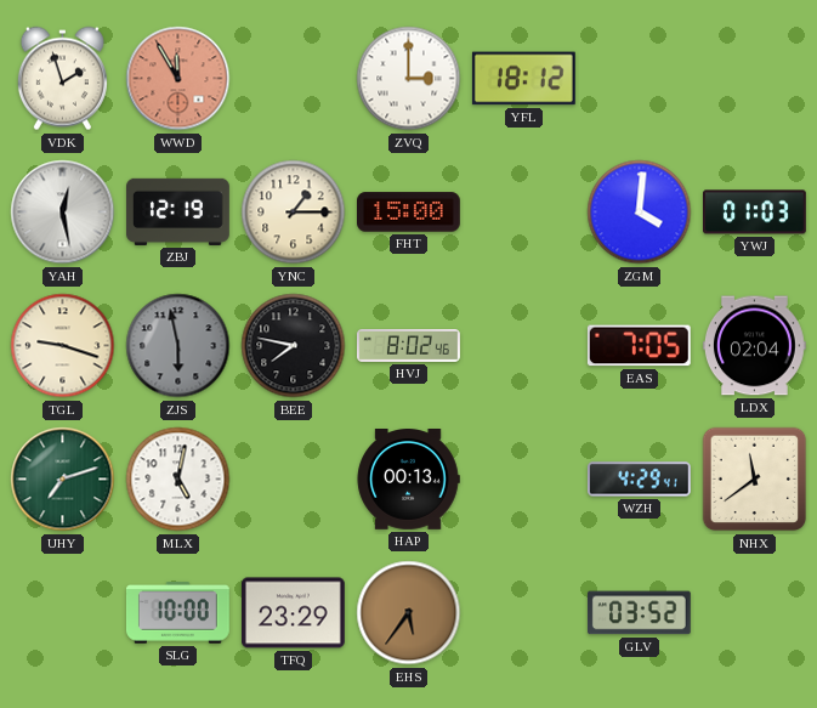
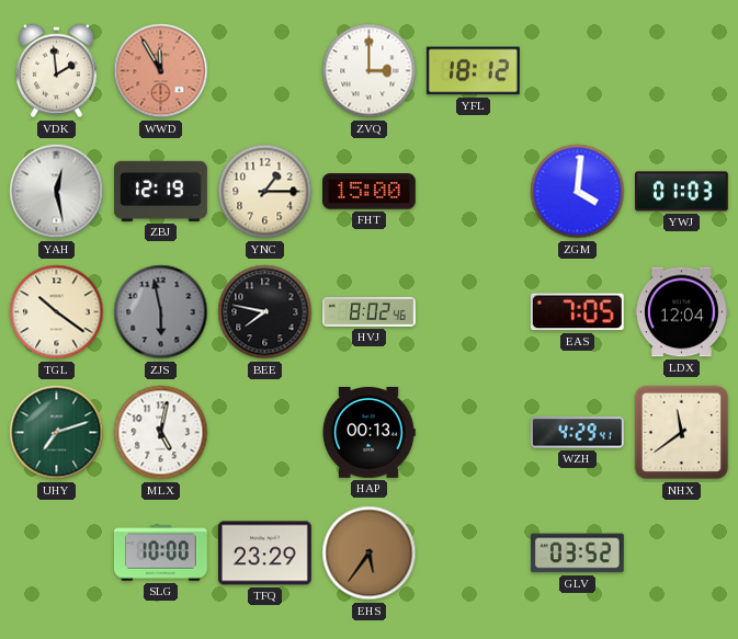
VDK: 1:57 -> 1:59 (56, 71)
TGL: 9:18 -> 10:21 (57, 312)
LDX: 02:04 -> 12:04 (682, 312)
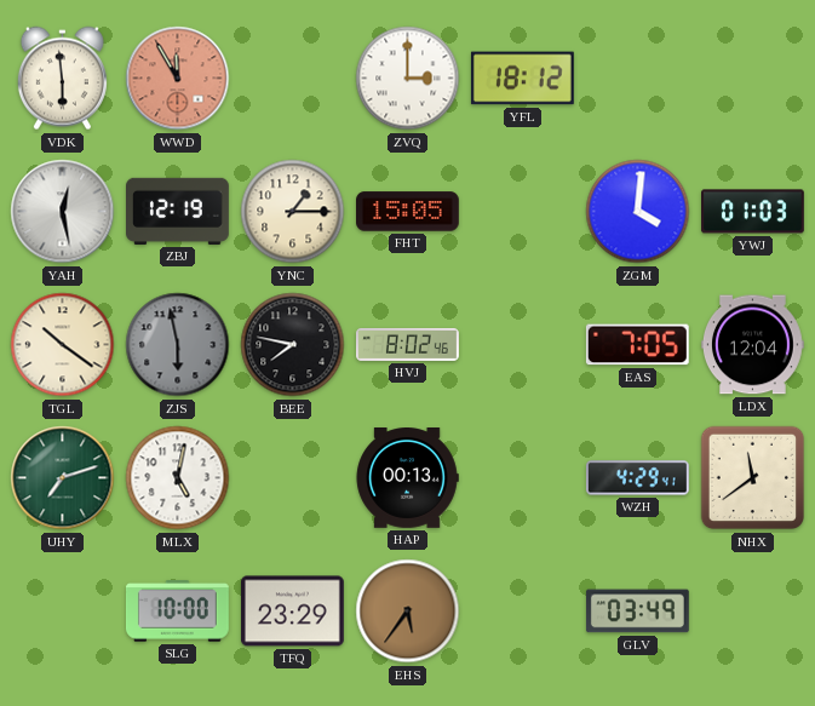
VDK: 1:59 -> 5:59 (62, 79)
FHT: 15:00 -> 15:05 (408, 212)
GLV: 03:52 -> 03:49 (637, 612)
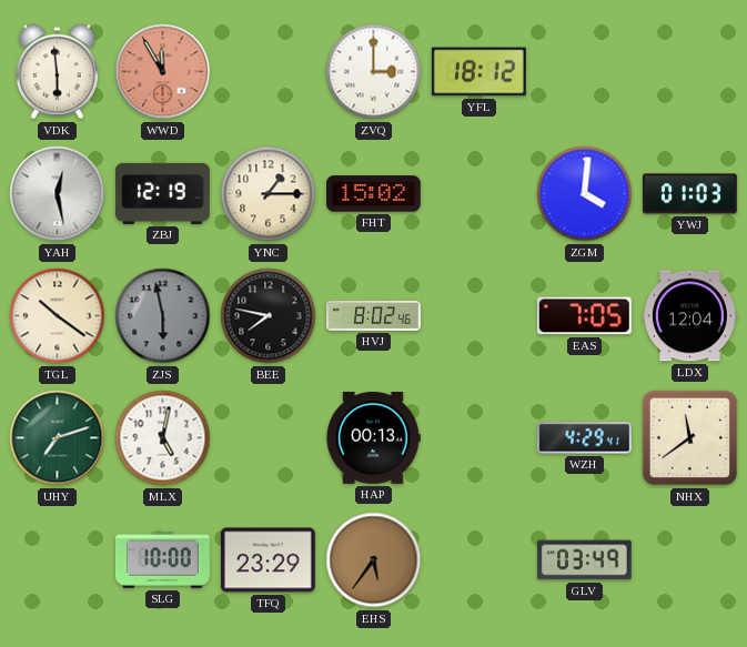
FHT: 15:05 -> 15:02 (374, 194)
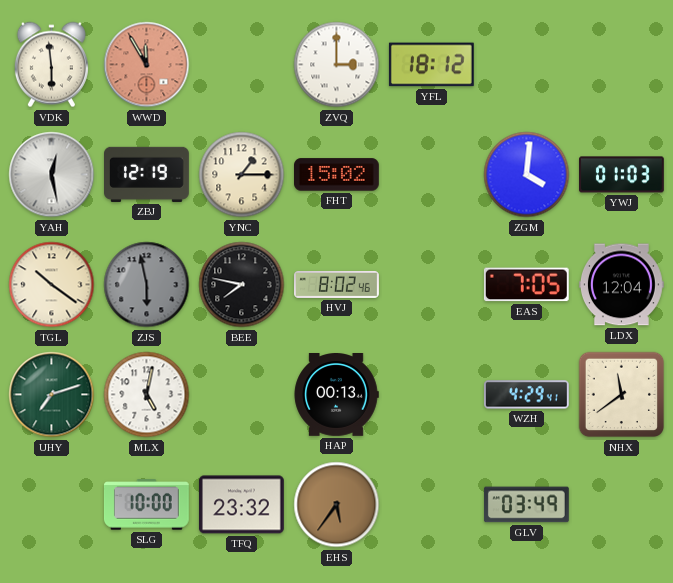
TFQ: 23:29 -> 23:32 (241, 505)
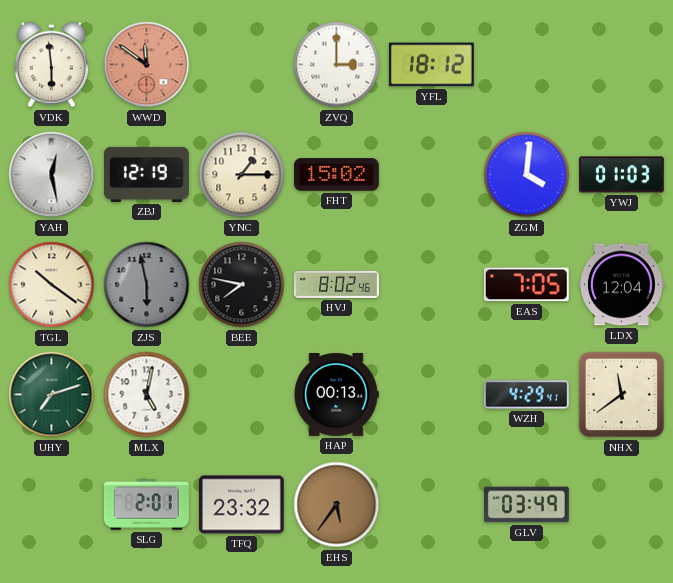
WWD: 11:55 -> 11:51 (147, 65)
SLG: 10:00 -> 2:01 (146, 505)
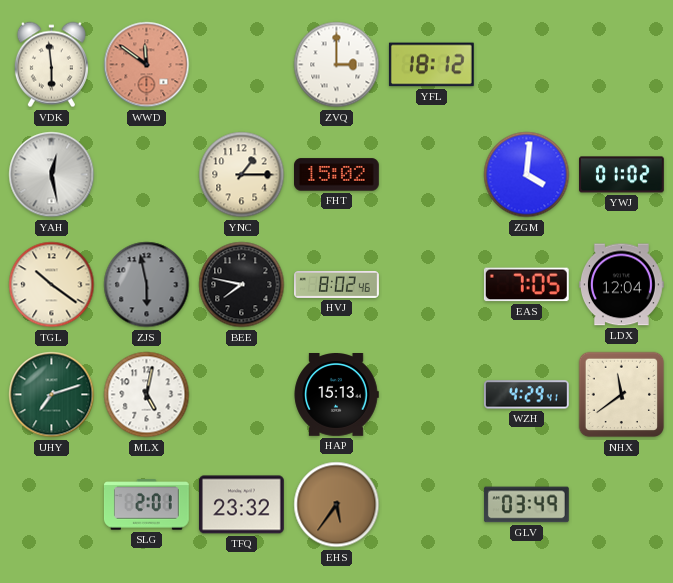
ZBJ: 12:19 -> none (147, 174)
YWJ: 01:03 -> 01:02 (622, 175)
HAP: 00:13 -> 15:13 (336, 395)
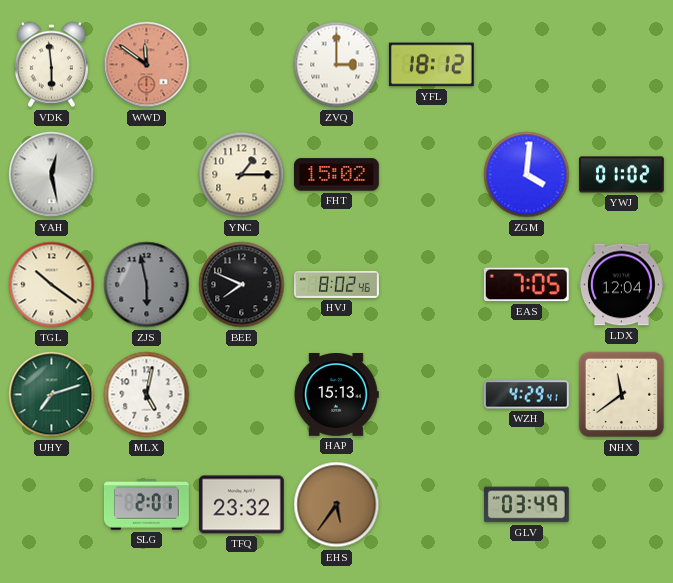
BEE: 7:47 -> 7:49 (242, 285)
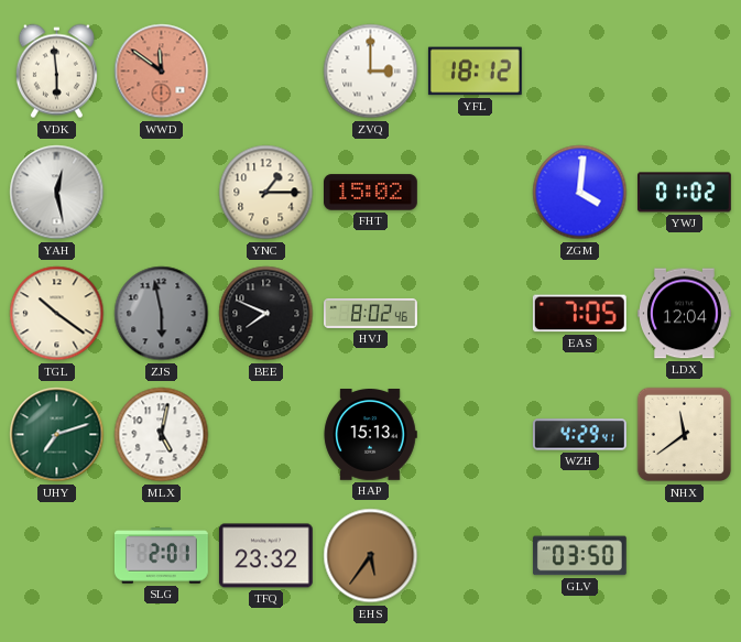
GLV: 03:49 -> 03:50 (579, 556)
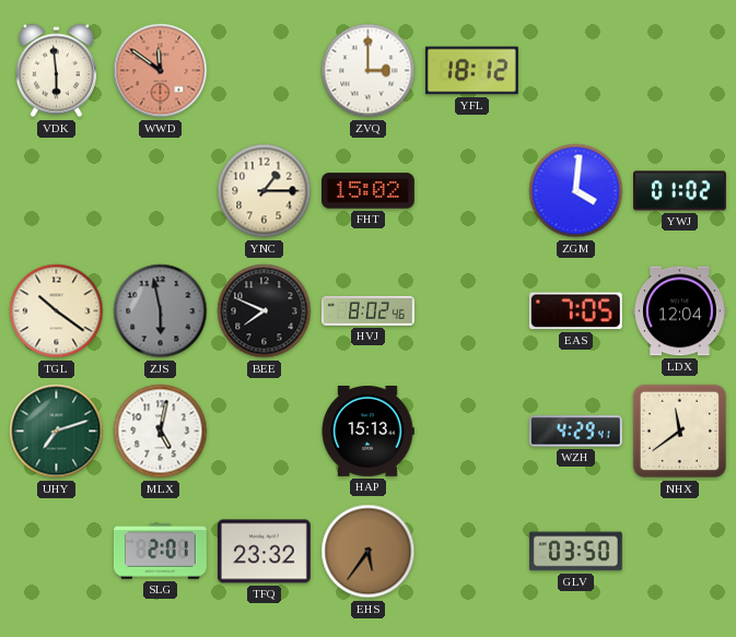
YAH: 12:28 -> none (57, 193)
